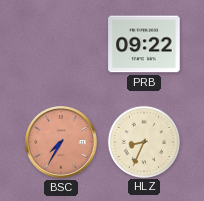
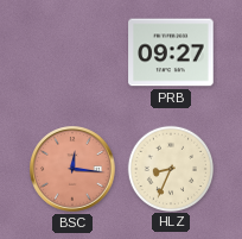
PRB: 09:22 -> 09:27 (171, 52)
BSC: 7:35 -> 12:16 (72, 169)
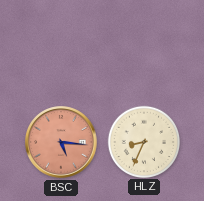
PRB: 09:27 -> none (171, 52)
BSC: 12:16 -> 5:16 (61, 142)
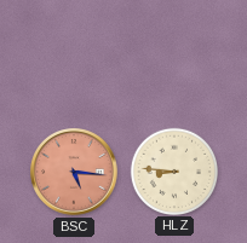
HLZ: 8:34 -> 8:46 (173, 170)
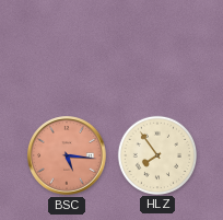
HLZ: 8:46 -> 7:54 (156, 154)
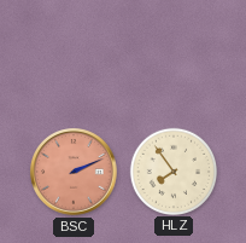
BSC: 5:16 -> 2:11 (74, 172)
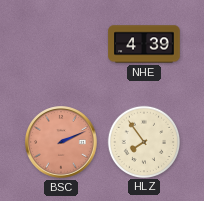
NHE: none -> 4:39 (144, 44)
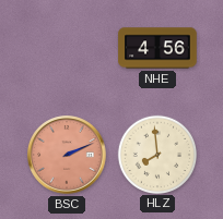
NHE: 4:39 -> 4:56 (157, 48)
HLZ: 7:54 -> 7:59 (156, 154)
